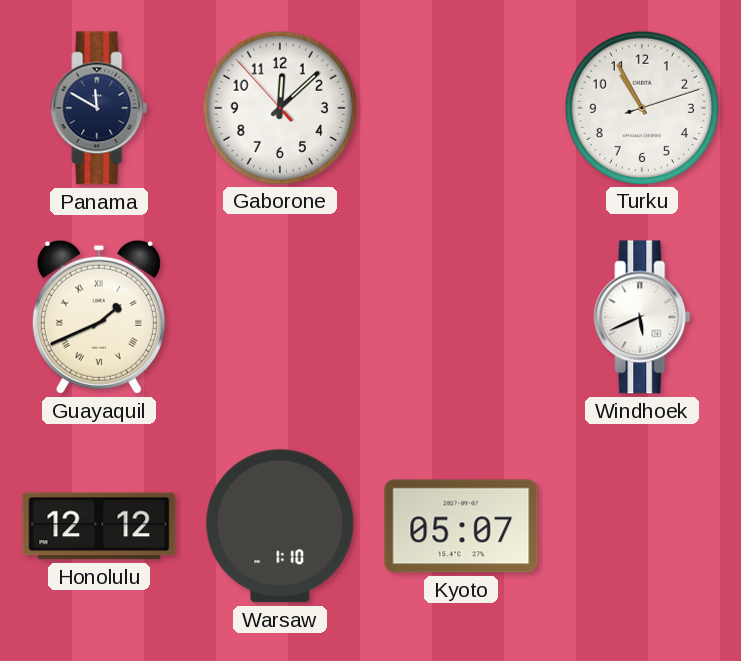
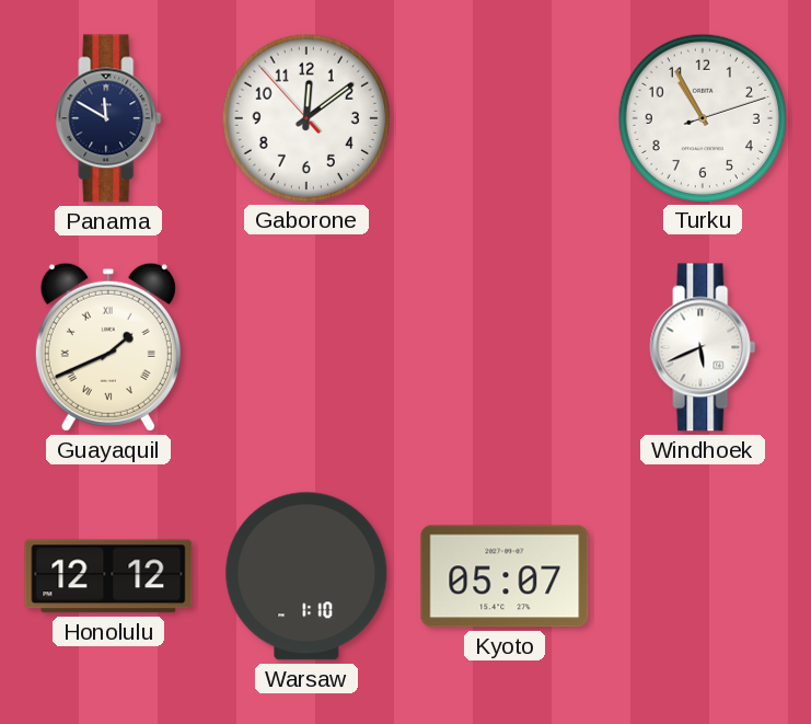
Gaborone: 12:07 -> 12:08 (305, 117)
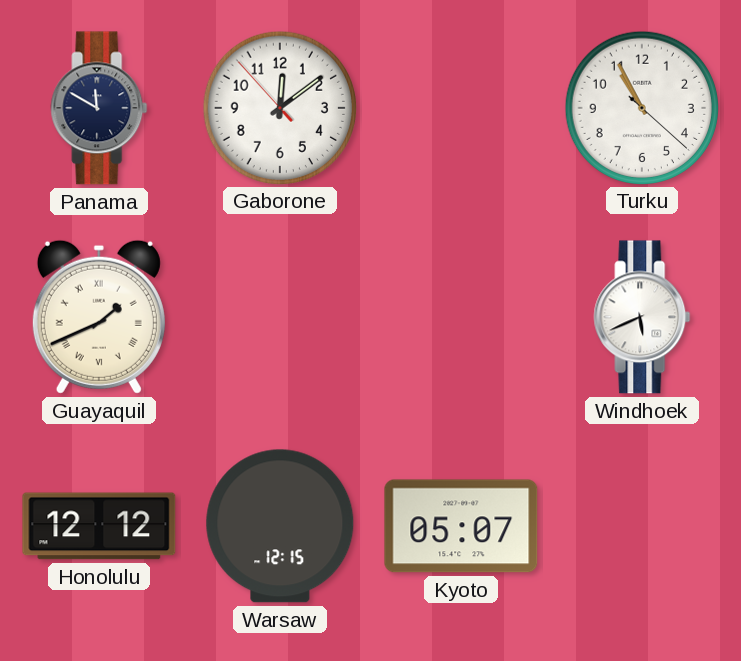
Turku: 10:55:12 -> 10:55:22 (641, 107)
Warsaw: 1:10 -> 12:15 (280, 526)
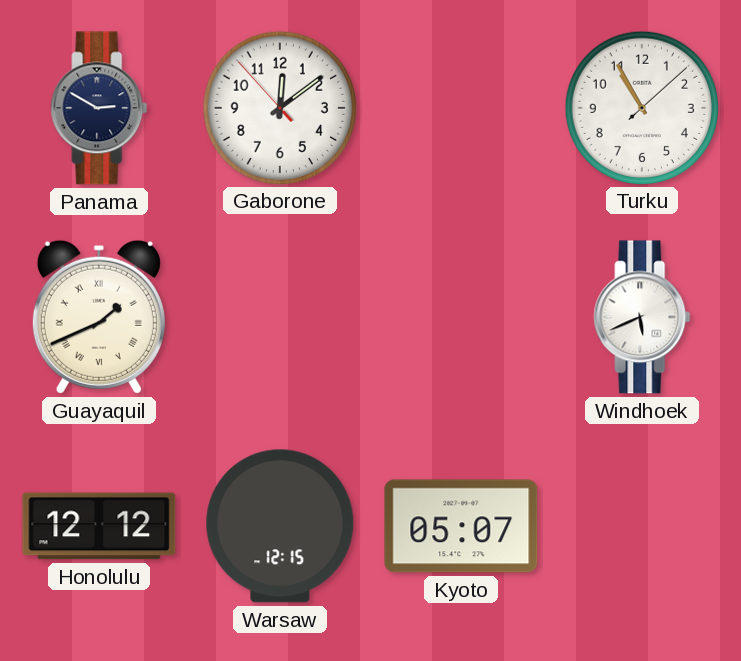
Panama: 11:50 -> 2:50 (99, 108)
Turku: 10:55:22 -> 10:55:08 (641, 107)
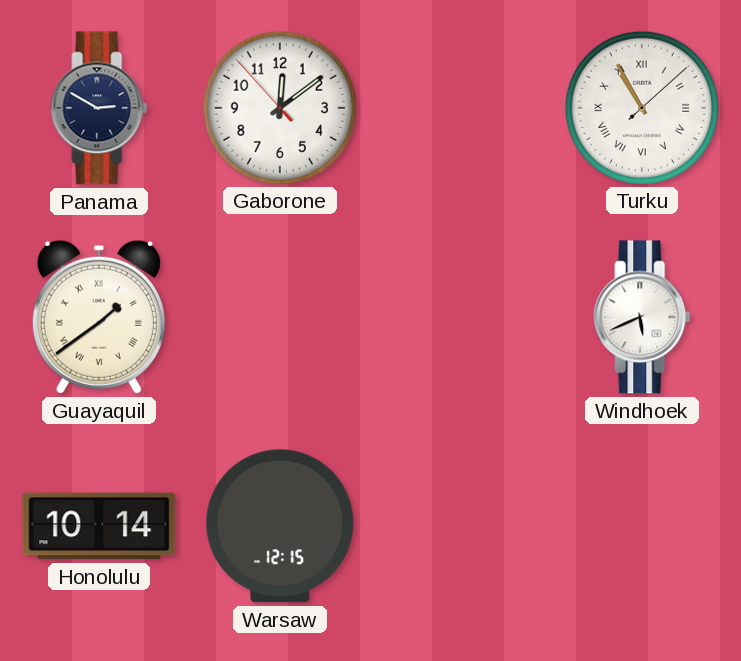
Turku numerals: Arabic -> Roman (641, 107)
Guayaquil: 1:41 -> 1:39 (99, 317)
Honolulu: 12:12 -> 10:14 (99, 526)
Kyoto: 05:07 -> none (461, 526)
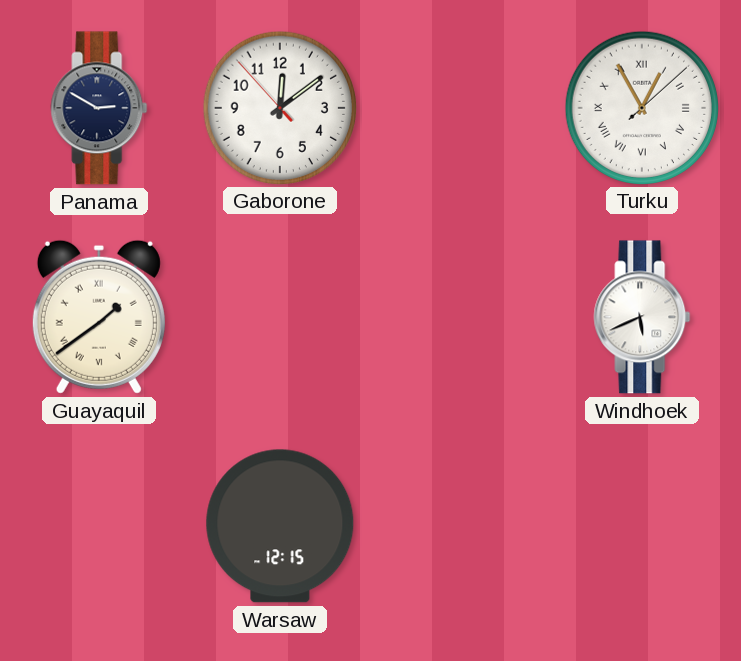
Turku: 10:55 -> 12:55 (641, 107)
Honolulu: 10:14 -> none (99, 526)
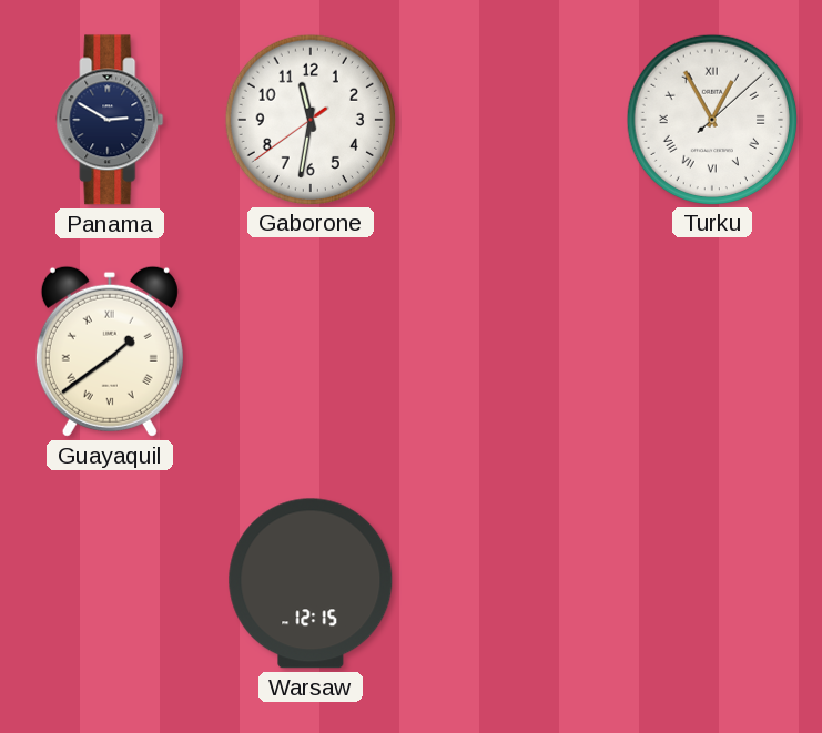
Gaborone: 12:08 -> 11:31 (309, 119)
Windhoek: 5:41 -> none (642, 317)
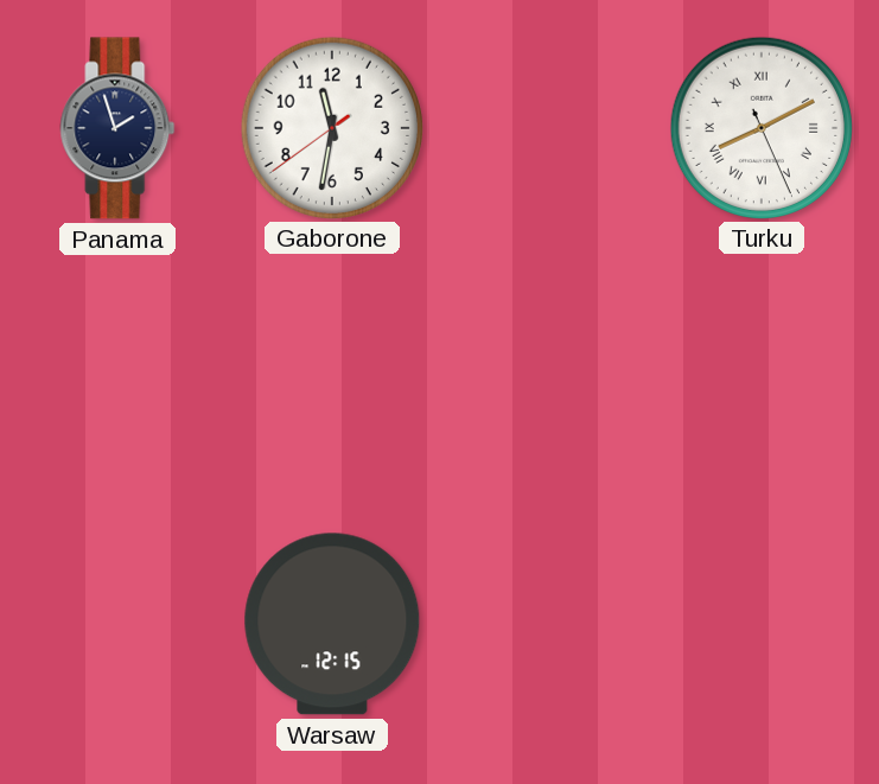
Panama: 2:50 -> 1:57 (117, 128)
Turku: 12:55 -> 8:10 (760, 127)
Guayaquil: 1:39 -> none (110, 352)
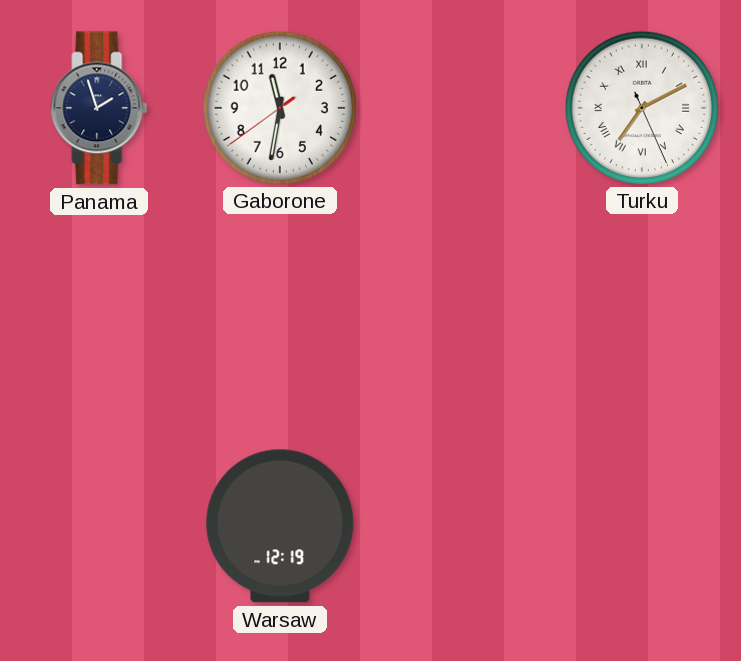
Turku: 8:10 -> 7:10 (641, 107)
Warsaw: 12:15 -> 12:19 (280, 526)
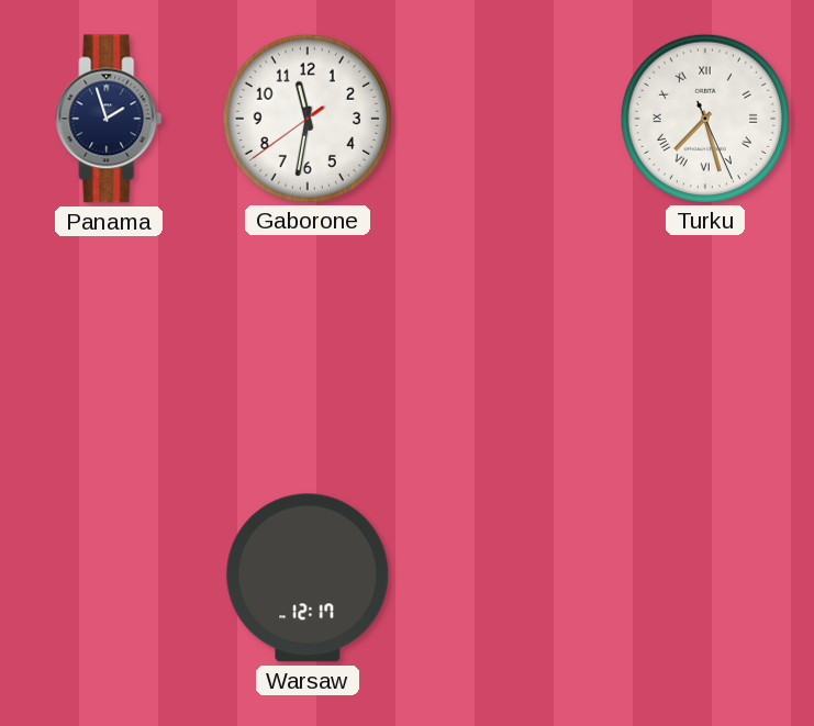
Turku: 7:10 -> 7:27 (704, 118)
Warsaw: 12:19 -> 12:17 (308, 578)
